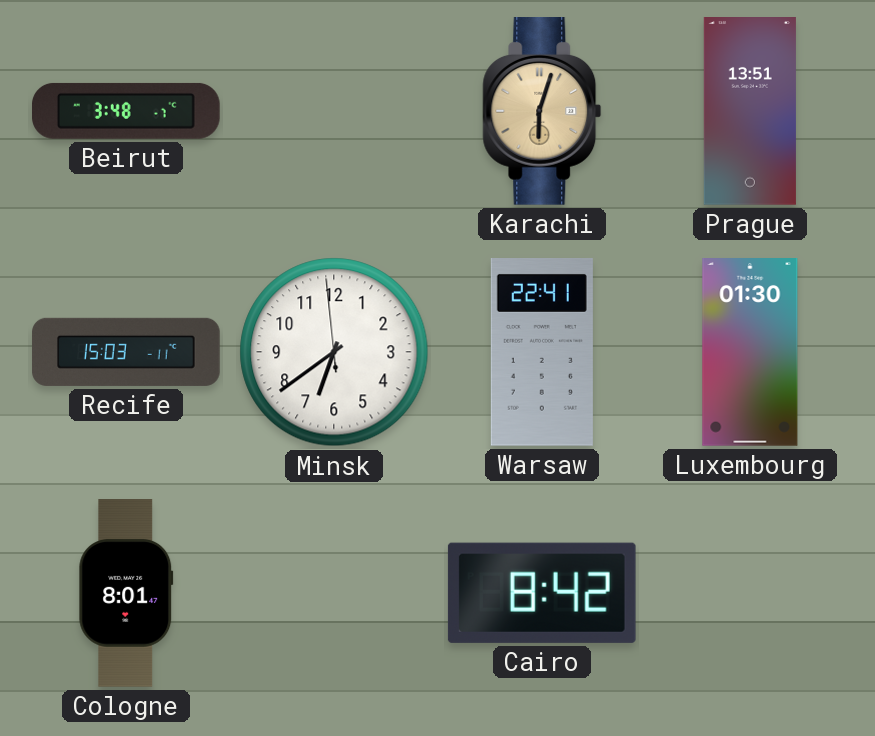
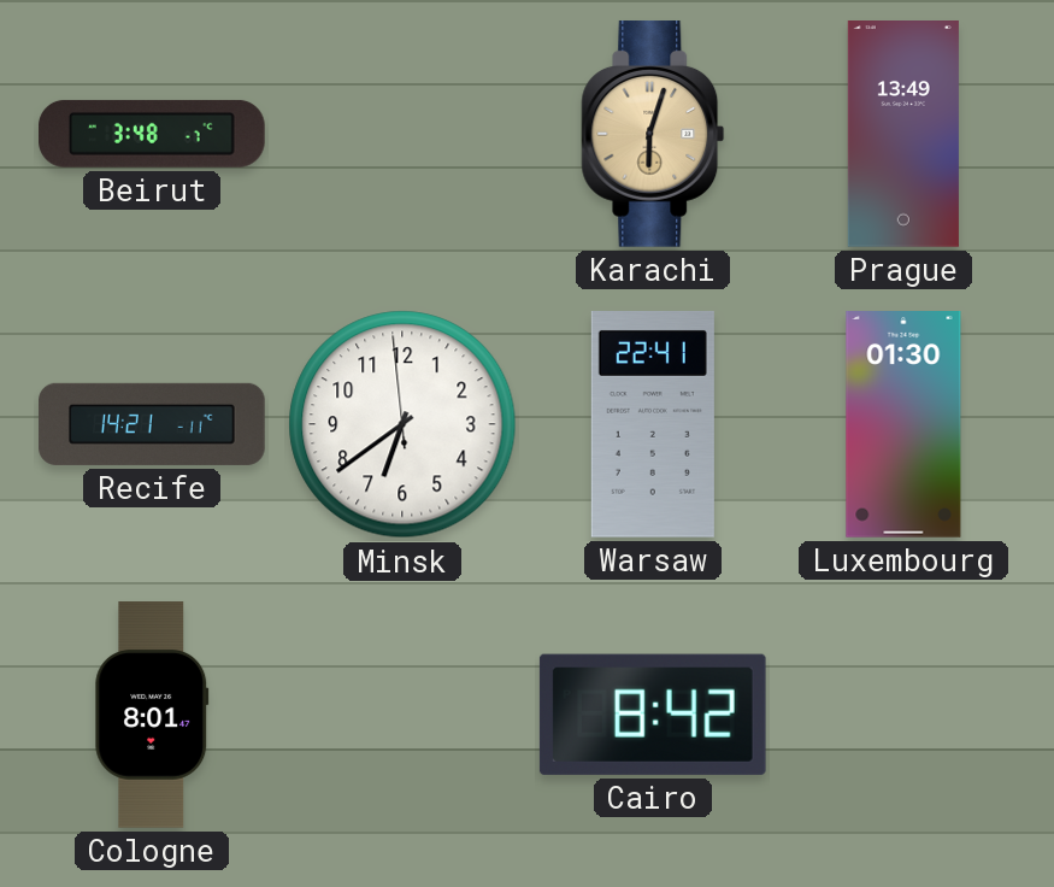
Prague: 13:51 -> 13:49 (903, 135)
Recife: 15:03 -> 14:21 (152, 424)
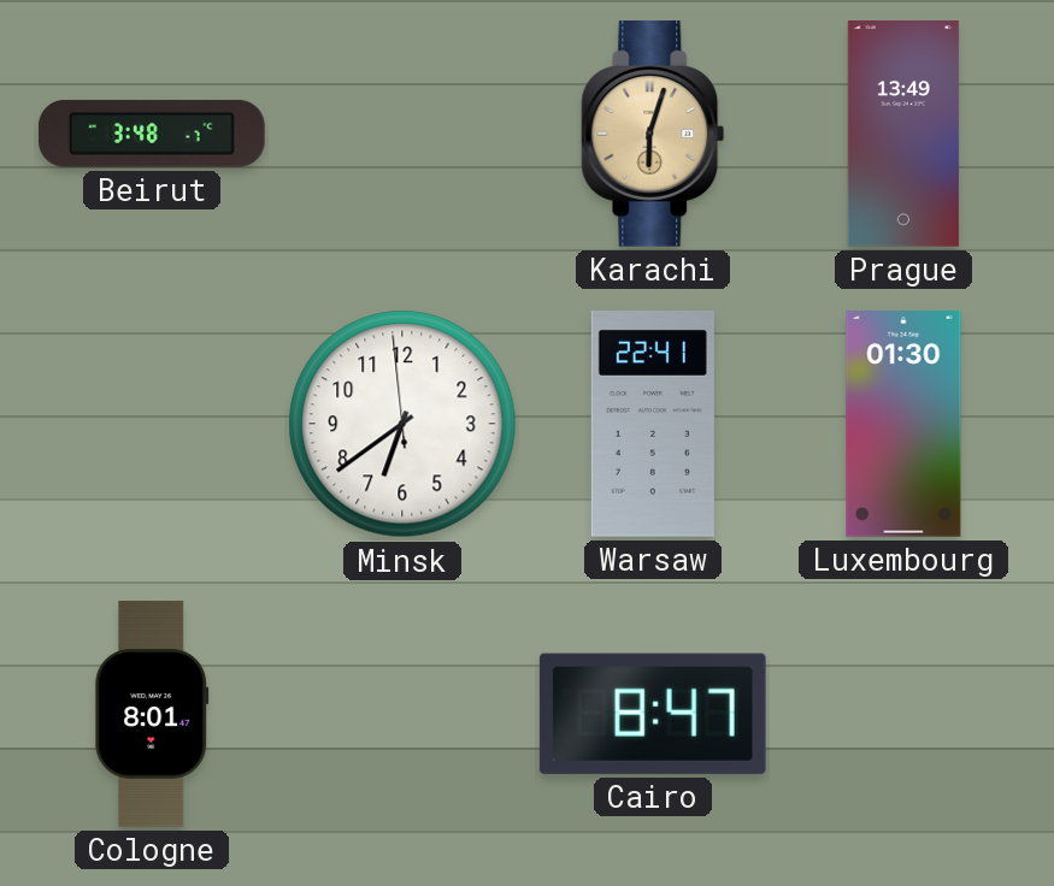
Recife: 14:21 -> none (152, 424)
Cairo: 8:42 -> 8:47 (653, 714)
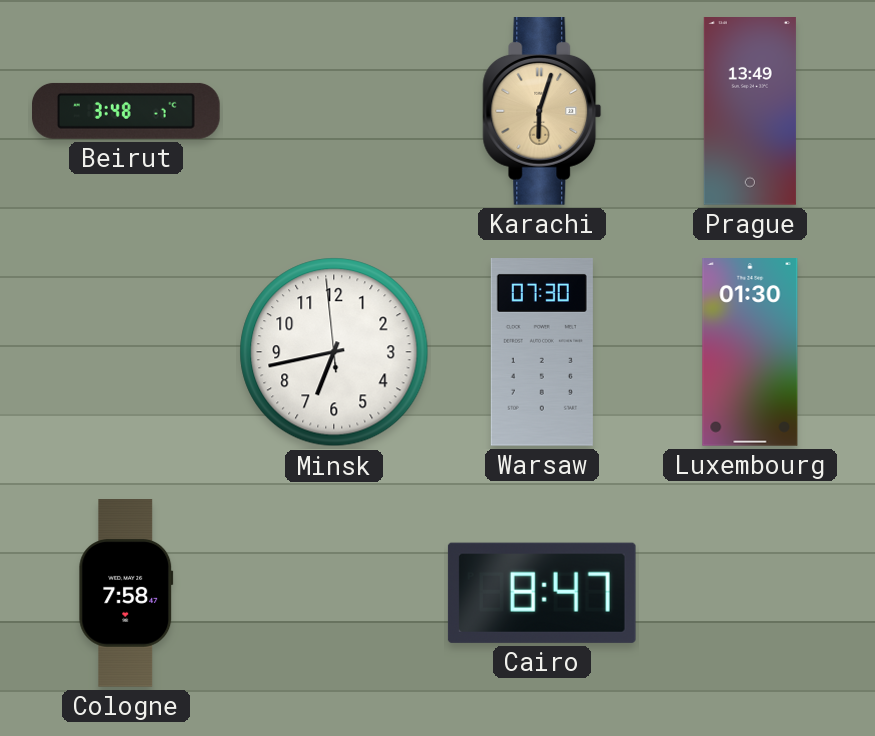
Minsk: 6:38 -> 6:42 (334, 352)
Warsaw: 22:41 -> 07:30 (542, 353)
Cologne: 8:01 -> 7:58 (126, 593)
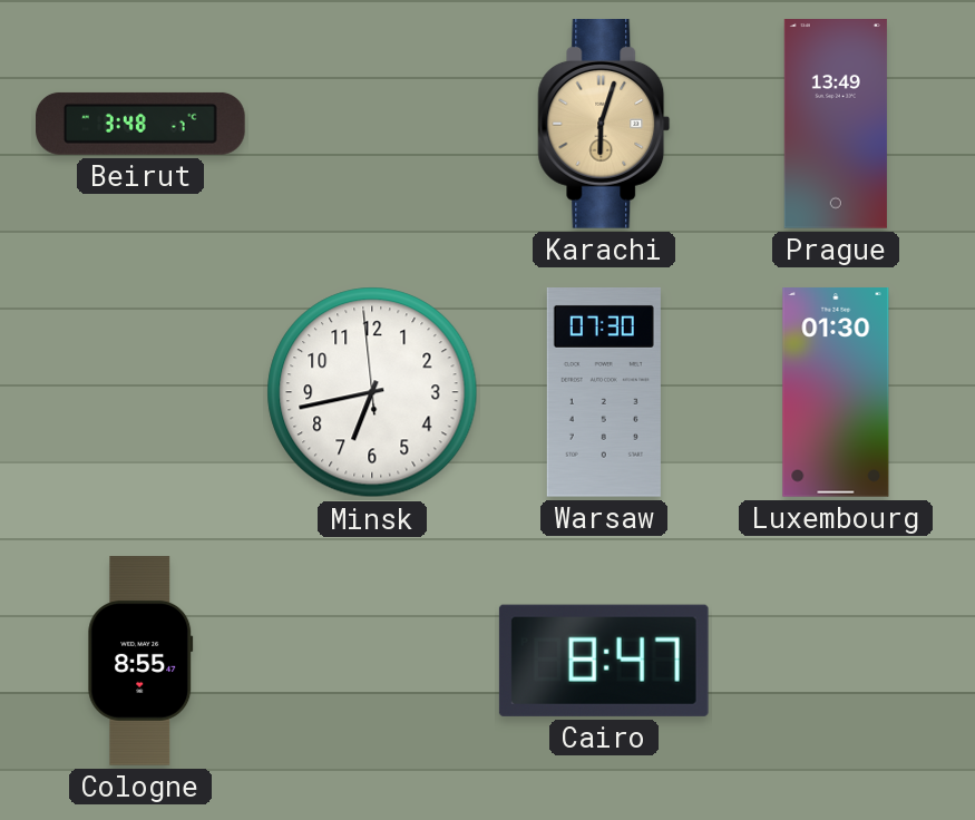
Cologne: 7:58 -> 8:55 (140, 661)
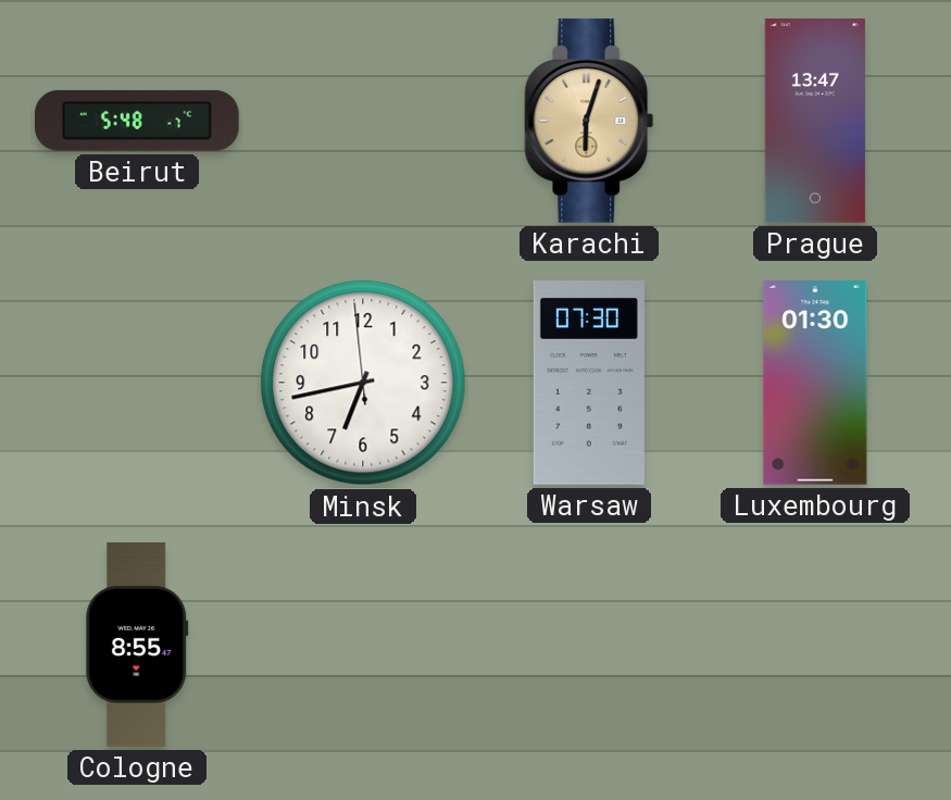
Beirut: 3:48 -> 5:48 (138, 121)
Prague: 13:49 -> 13:47 (815, 122)
Cairo: 8:47 -> none (604, 661)
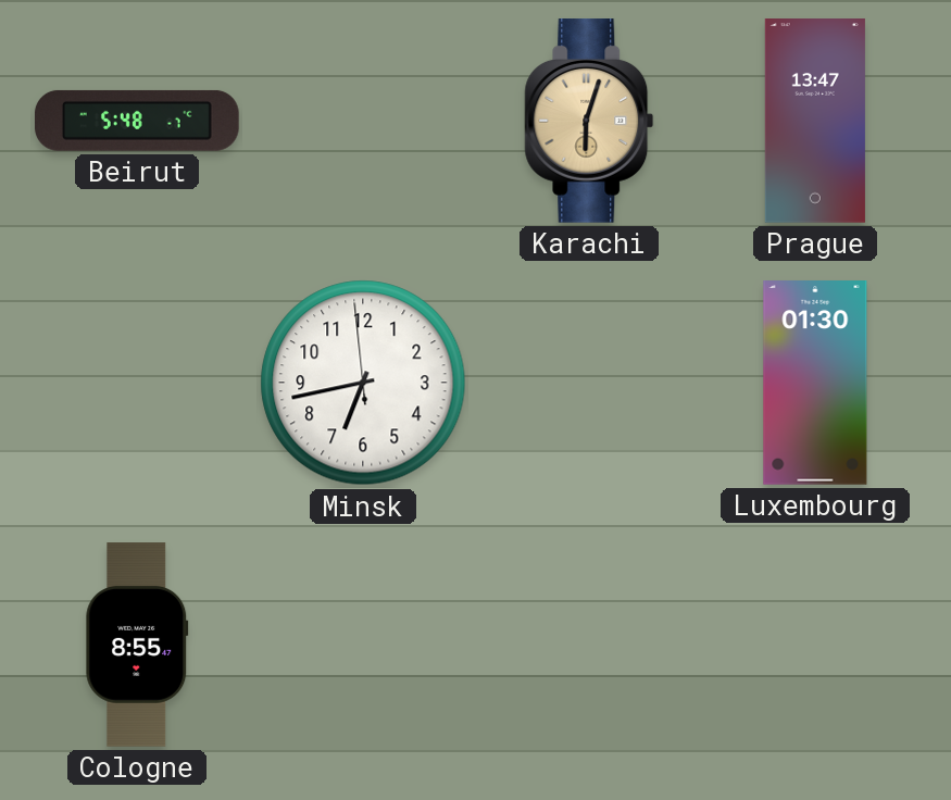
Warsaw: 07:30 -> none (589, 384)
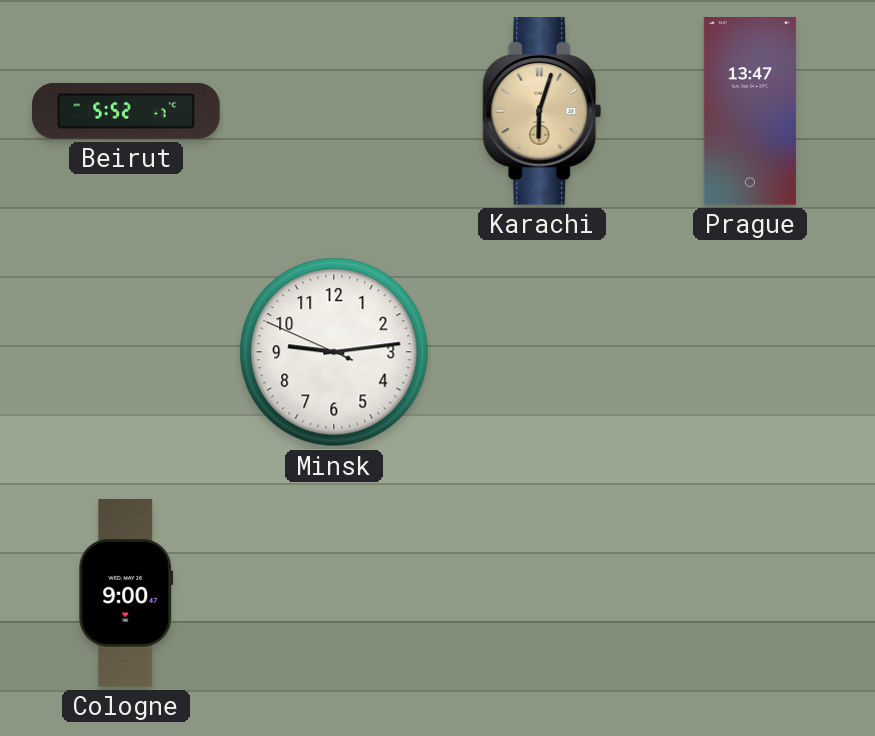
Beirut: 5:48 -> 5:52 (127, 111)
Minsk: 6:42 -> 9:13 (334, 352)
Luxembourg: 01:30 -> none (815, 384)
Cologne: 8:55 -> 9:00 (126, 593)
